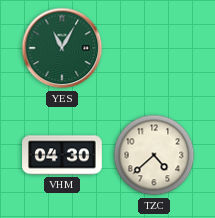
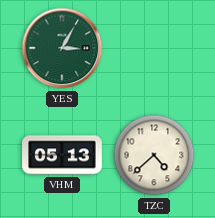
YES: 11:05 -> 3:05 (62, 48)
VHM: 04:30 -> 05:13 (62, 155)
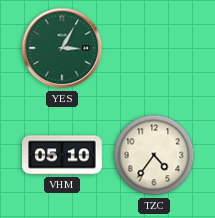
VHM: 05:13 -> 05:10 (62, 155)
TZC: 4:38 -> 4:36 (154, 155)
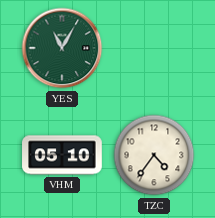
YES: 3:05 -> 11:05 (62, 48)
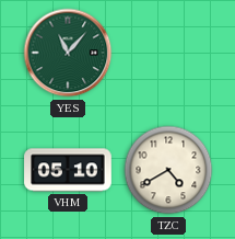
YES: 11:05 -> 11:07 (68, 53)
TZC: 4:36 -> 4:40 (168, 170)
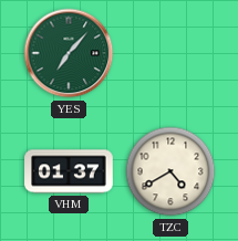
YES: 11:07 -> 7:07 (69, 53)
VHM: 05:10 -> 01:37 (69, 171)
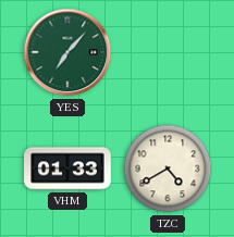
VHM: 01:37 -> 01:33 (67, 169)
